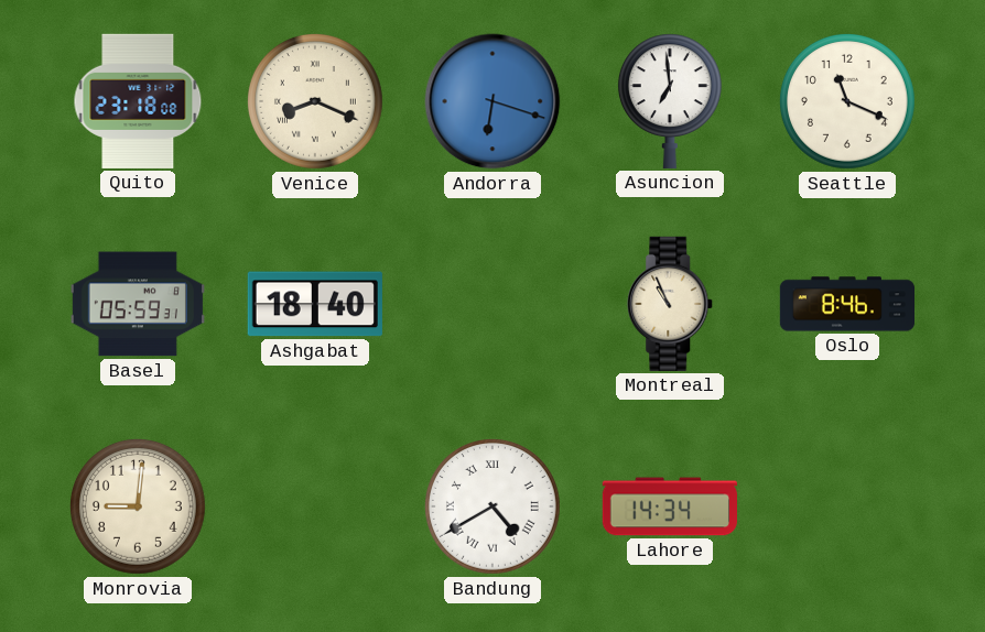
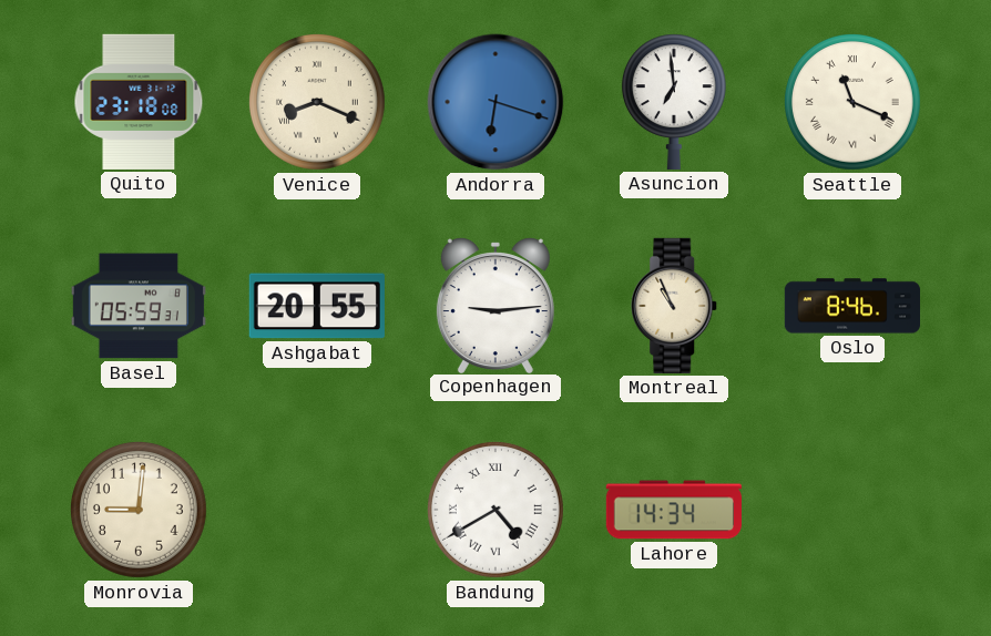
Seattle numerals: Arabic -> Roman (852, 102)
Ashgabat: 18:40 -> 20:55 (317, 306)
Copenhagen: none -> 9:14 (496, 306)
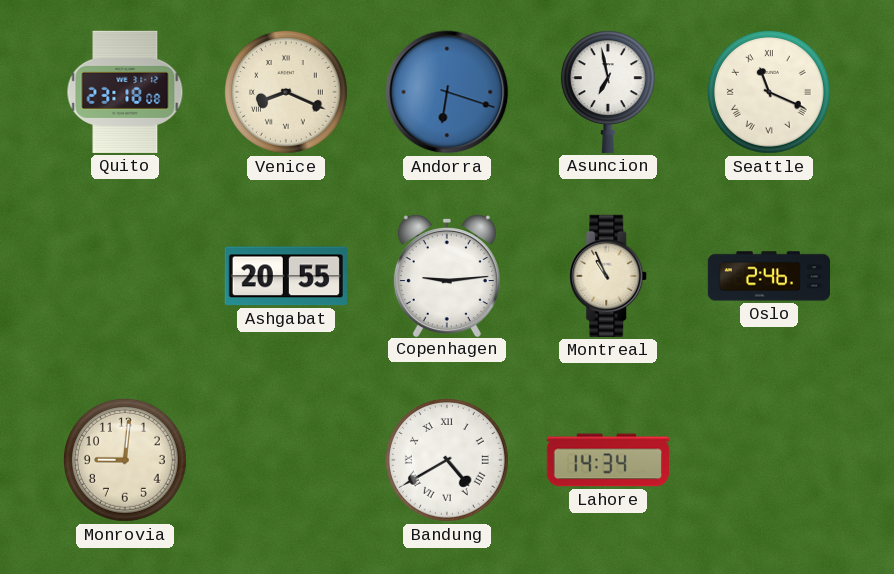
Asuncion: 6:59 -> 6:58 (608, 92)
Basel: 05:59 -> none (139, 306)
Oslo: 8:46 -> 2:46 (768, 276)
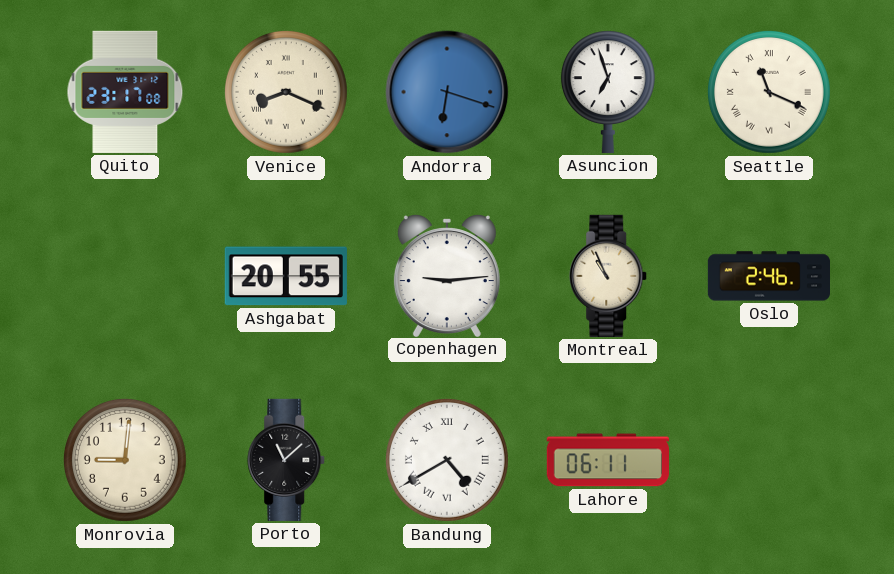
Quito: 23:18 -> 23:17 (125, 92)
Asuncion: 6:58 -> 6:57 (608, 92)
Porto: none -> 11:08 (287, 460)
Lahore: 14:34 -> 06:11 (608, 460)
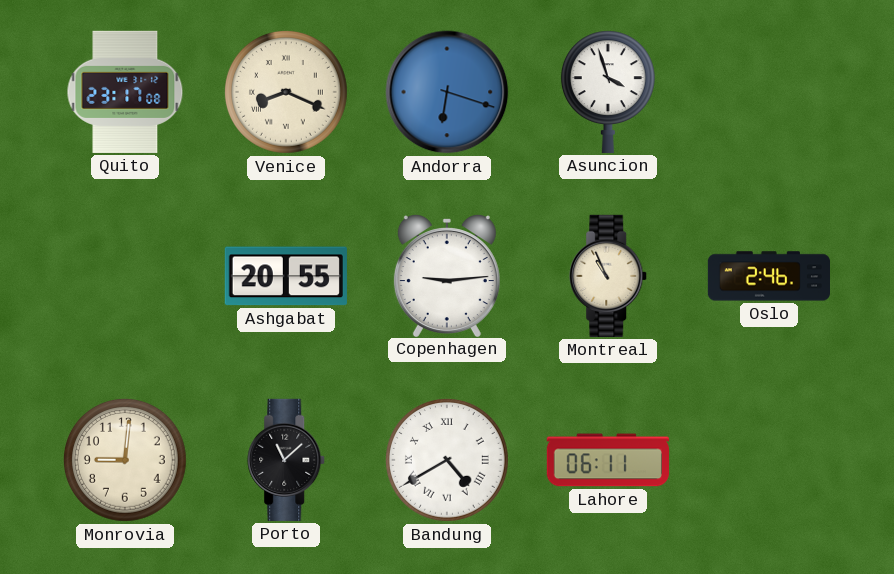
Asuncion: 6:57 -> 3:57 (608, 92)
Seattle: 11:19 -> none (769, 92)
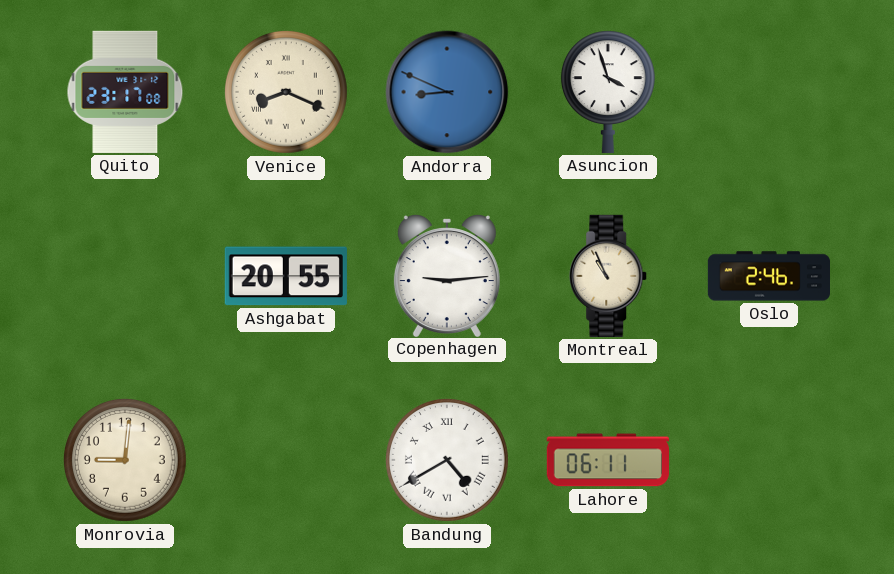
Andorra: 6:18 -> 8:49 (447, 92)
Porto: 11:08 -> none (287, 460)
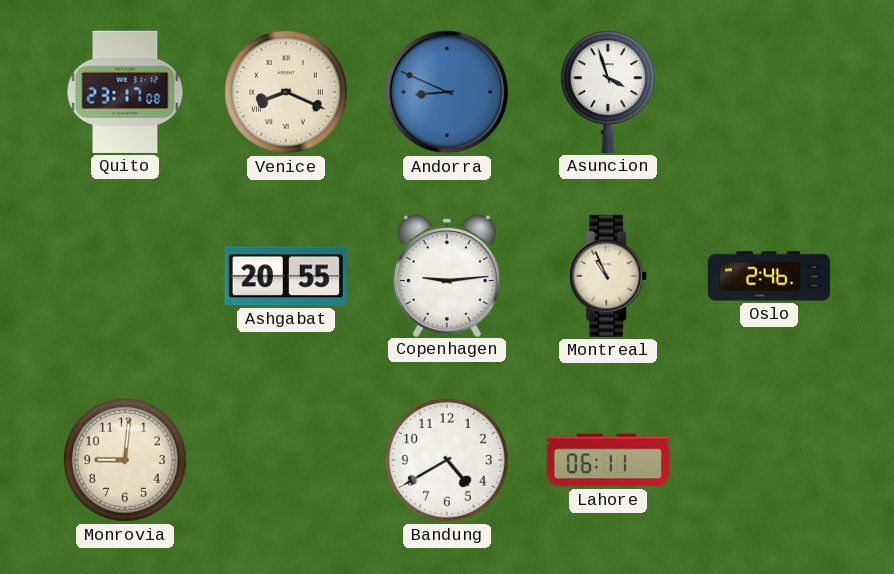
Bandung numerals: Roman -> Arabic (447, 460)
